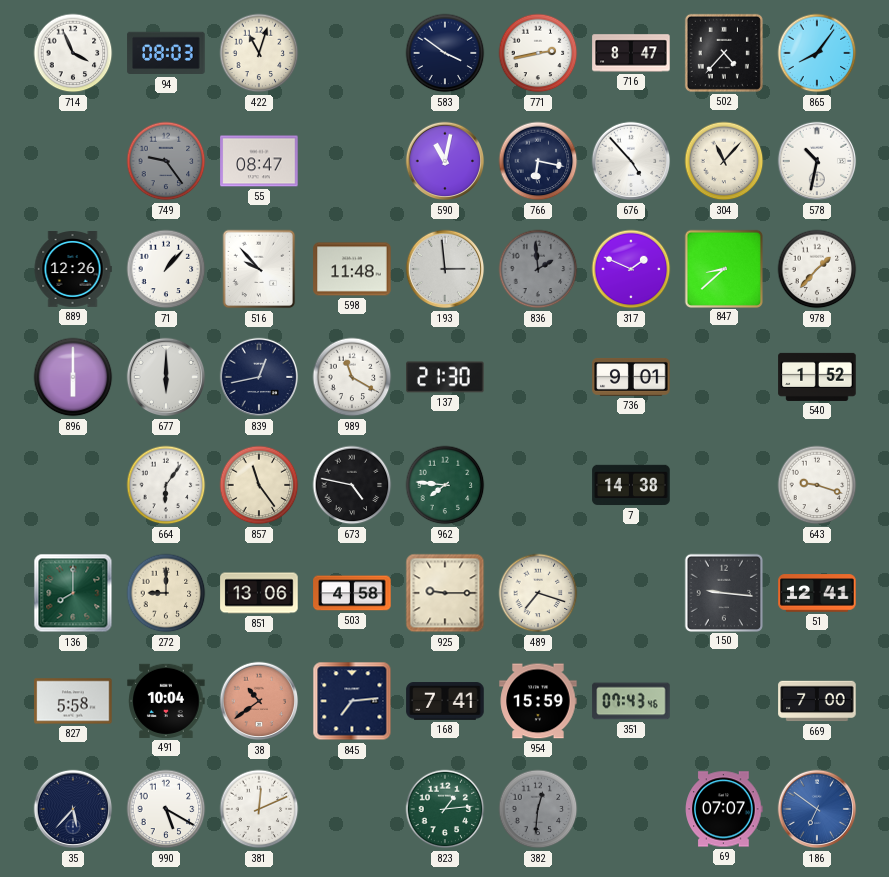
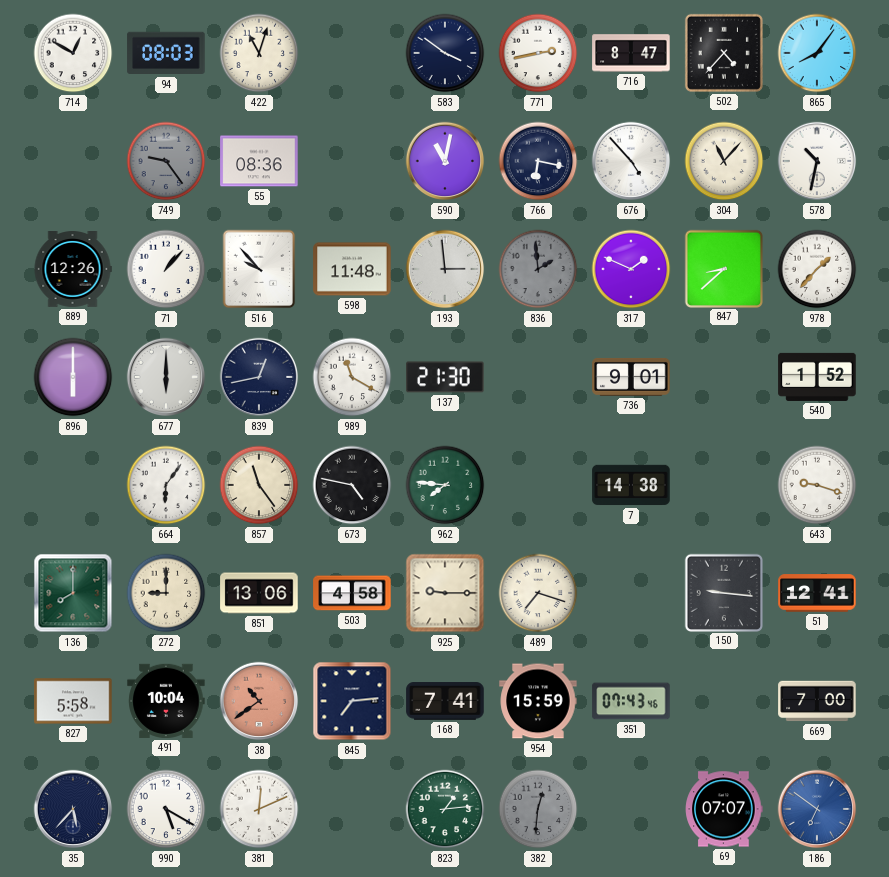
714: 3:56 -> 12:50 (73, 53)
55: 08:47 -> 08:36 (259, 161)
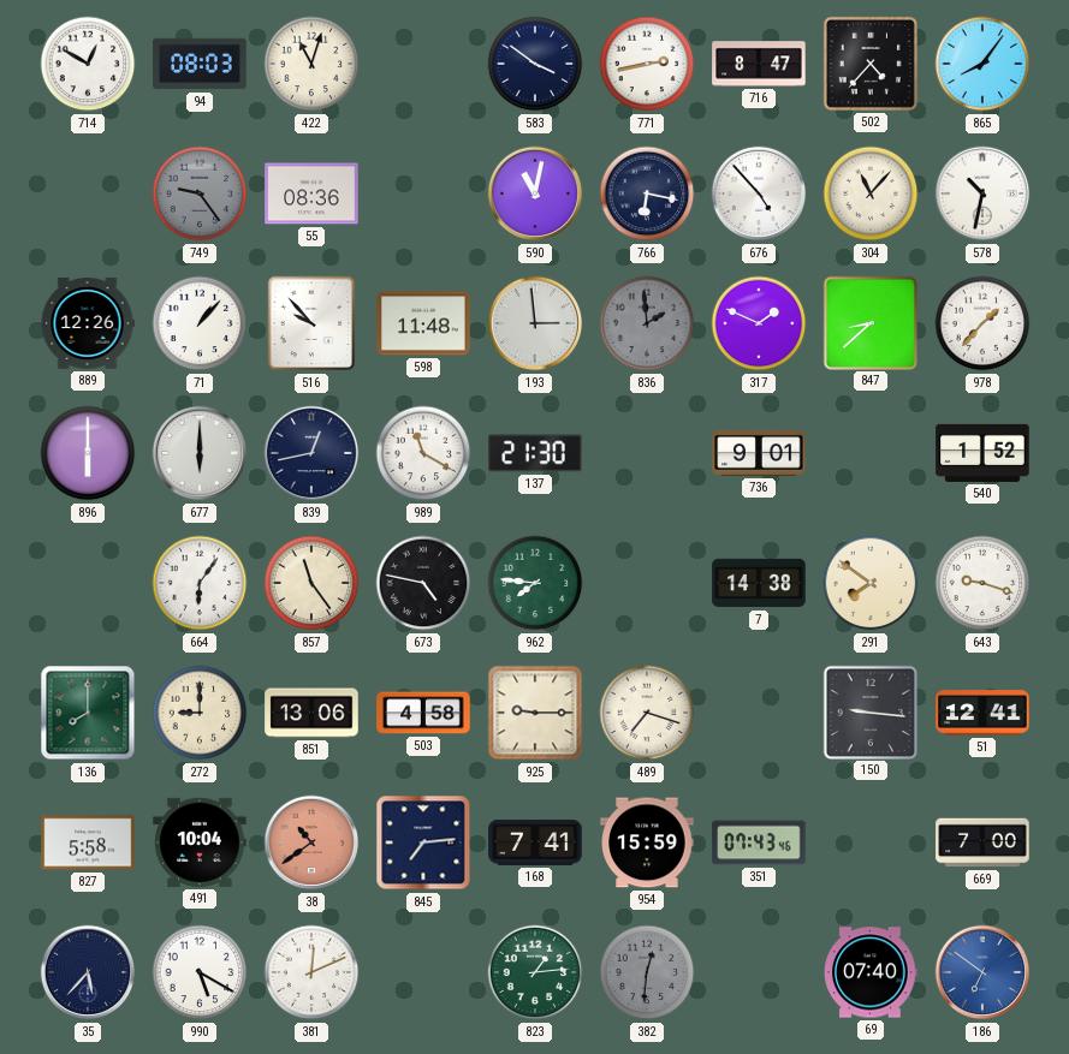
291: none -> 7:51 (871, 583)
69: 07:07 -> 07:40 (871, 972)
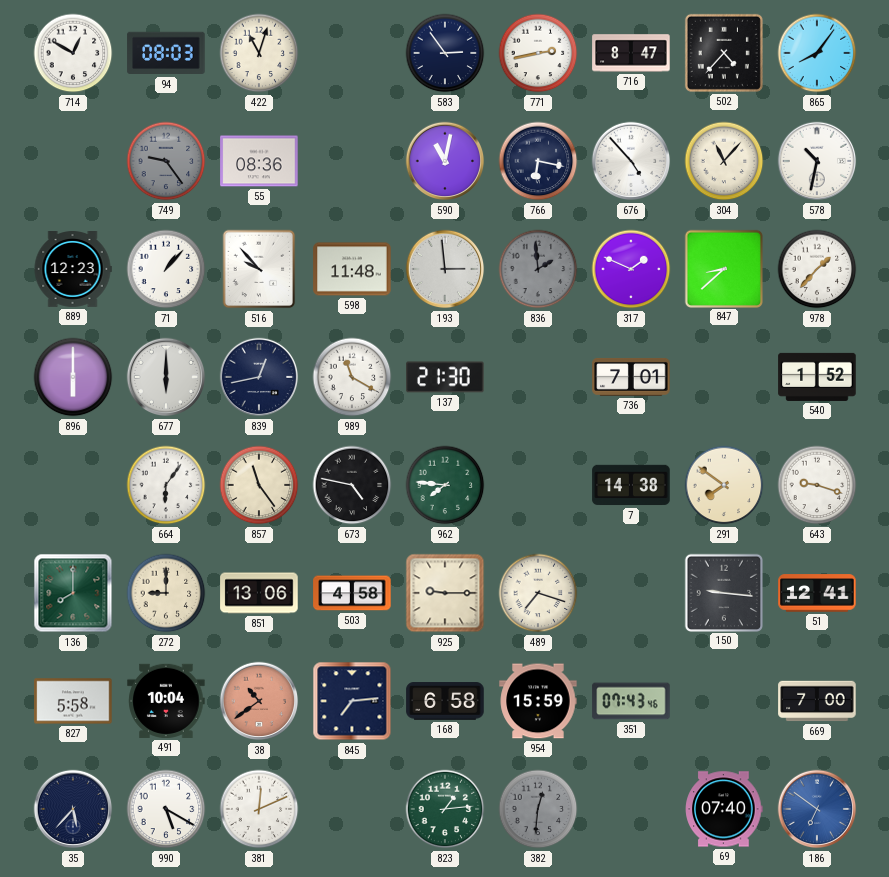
583: 3:51 -> 2:54 (445, 53)
889: 12:26 -> 12:23 (73, 270)
736: 9:01 -> 7:01 (631, 377)
168: 7:41 -> 6:58 (445, 701)
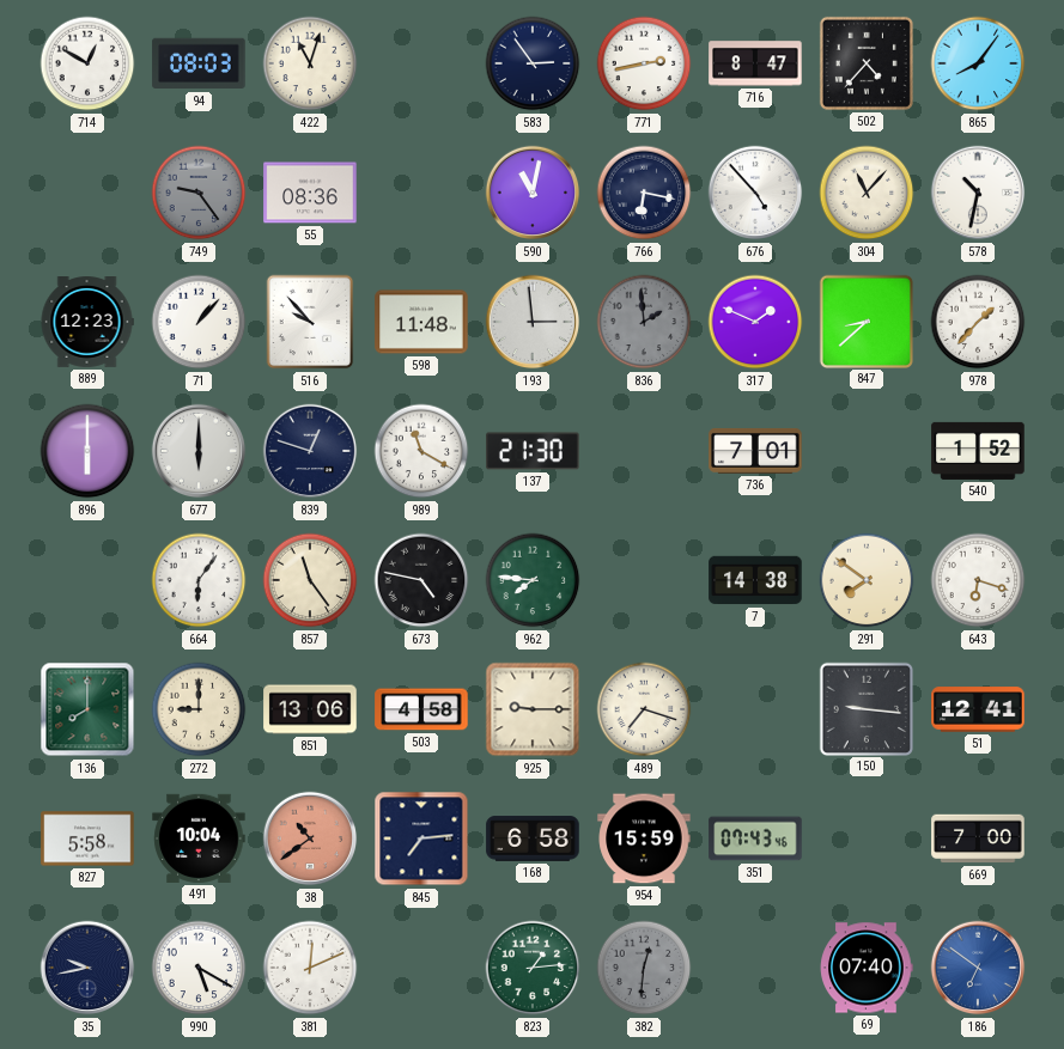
839: 12:43 -> 12:48 (310, 451)
643: 9:18 -> 6:18 (978, 580)
35: 5:37 -> 9:43 (87, 968)
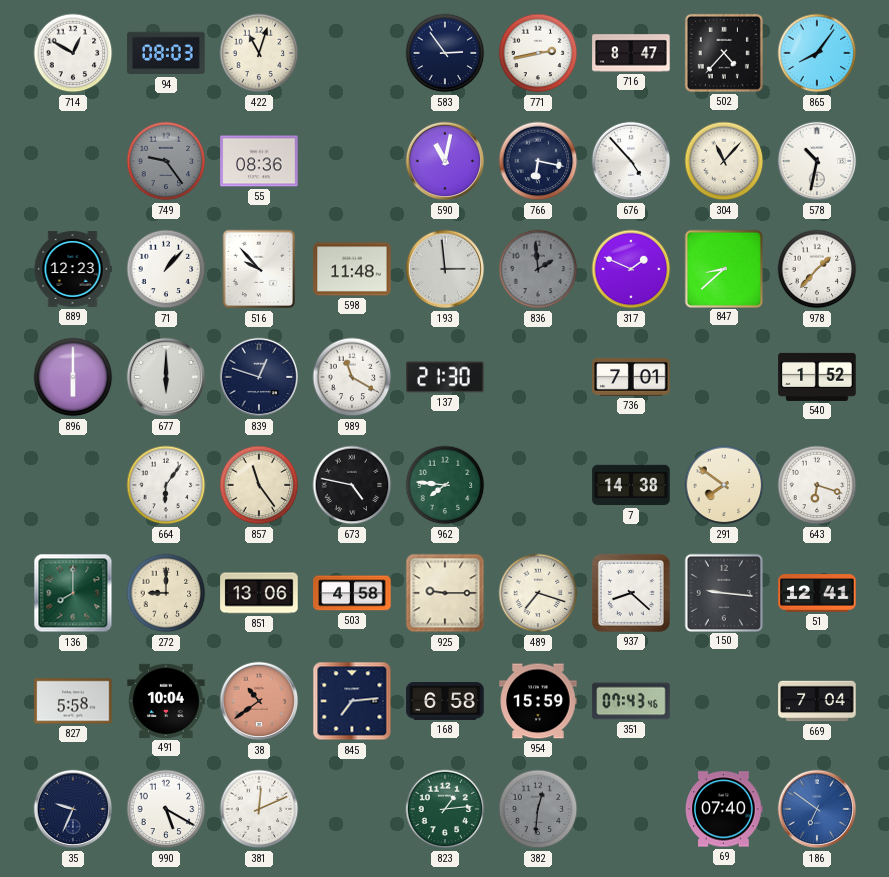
937: none -> 8:22 (631, 593)
669: 7:00 -> 7:04 (817, 701)
35: 9:43 -> 9:34 (73, 809)
